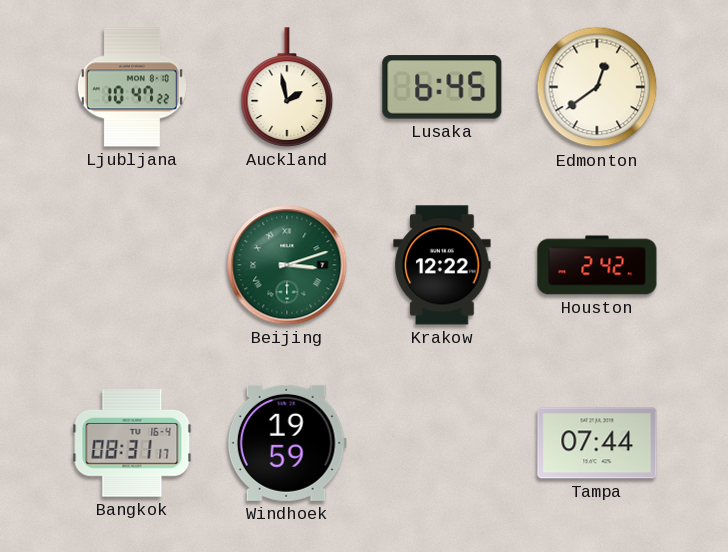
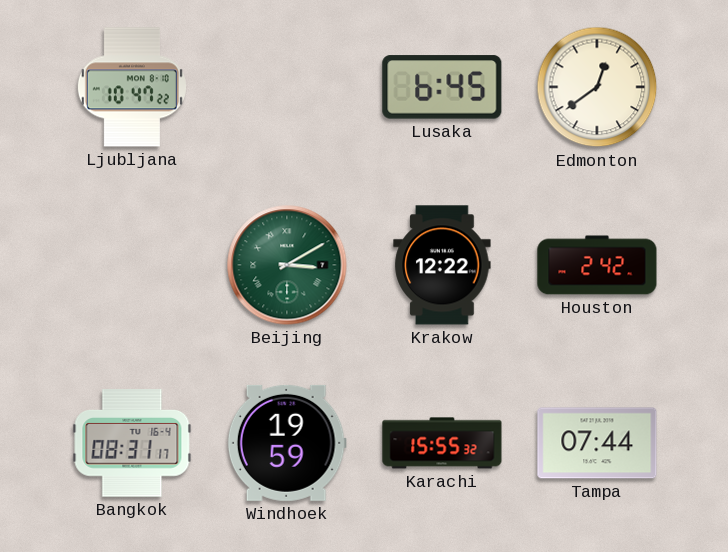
Auckland: 1:58 -> none (287, 87)
Beijing: 3:12 -> 3:10 (287, 265)
Karachi: none -> 15:55 (442, 443)
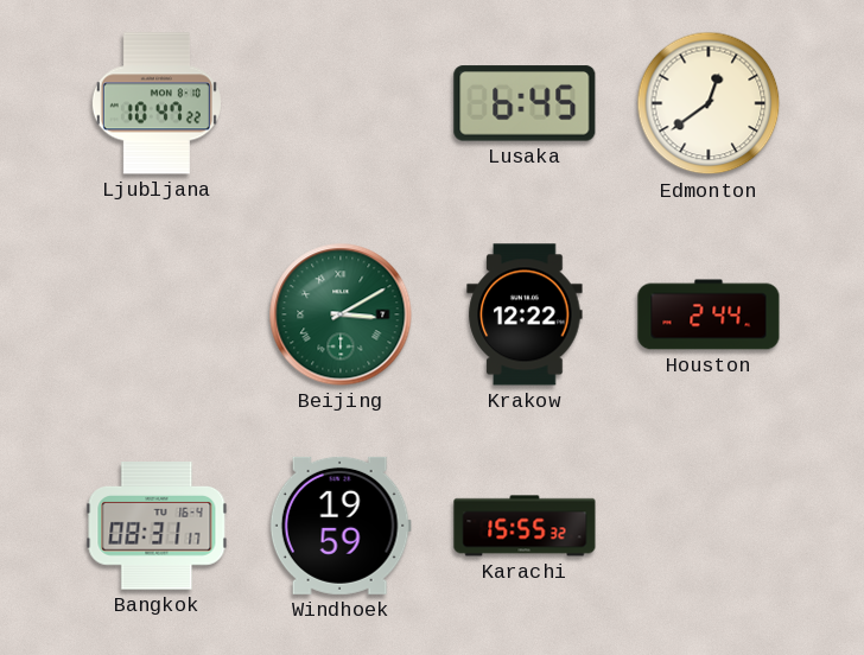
Houston: 2:42 -> 2:44 (709, 314)
Tampa: 07:44 -> none (597, 443)
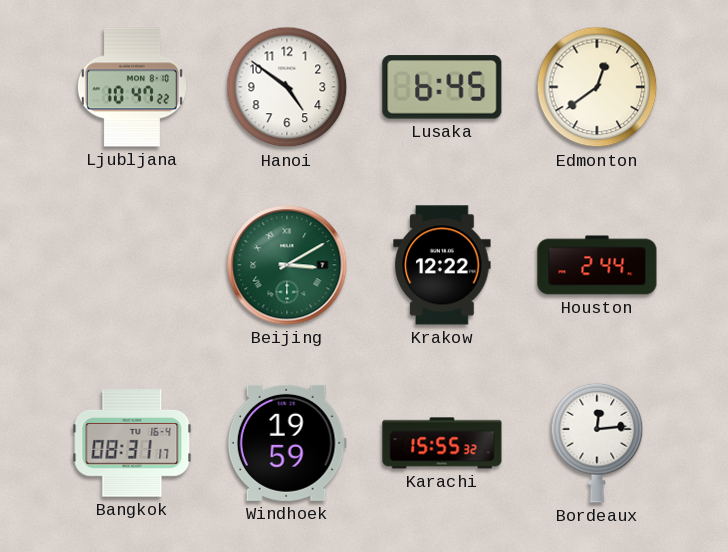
Hanoi: none -> 4:51 (287, 87)
Bordeaux: none -> 12:14 (597, 443)
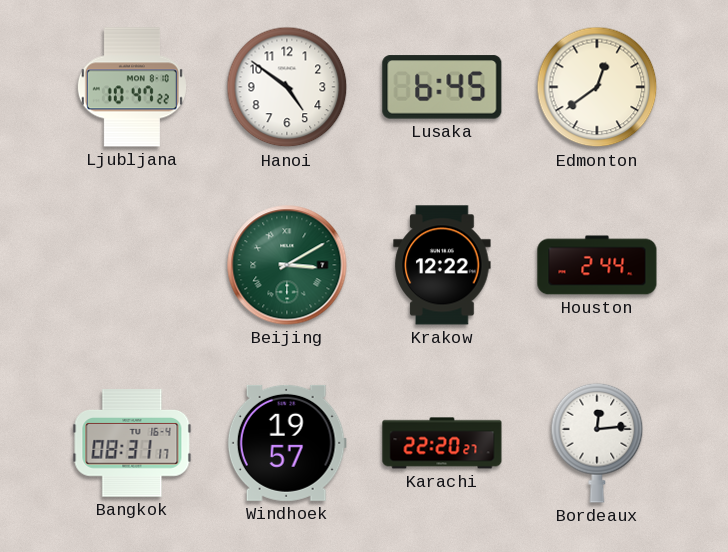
Windhoek: 19:59 -> 19:57 (287, 443)
Karachi: 15:55 -> 22:20 (442, 443)
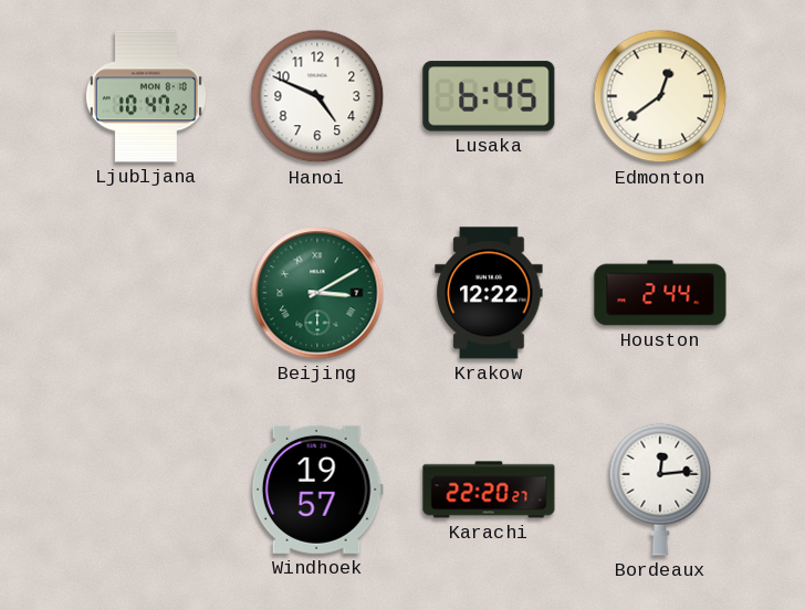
Hanoi: 4:51 -> 4:49 (317, 96)
Bangkok: 08:31 -> none (132, 443)
